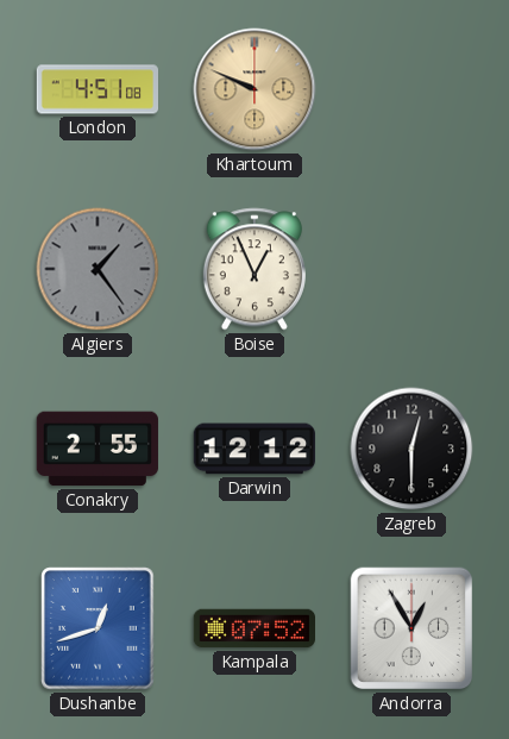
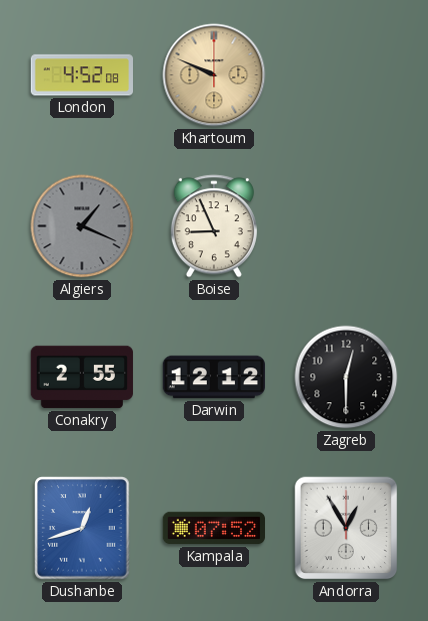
London: 4:51 -> 4:52 (82, 75)
Algiers: 1:24 -> 1:19 (82, 226)
Boise: 12:56 -> 8:56 (214, 226)
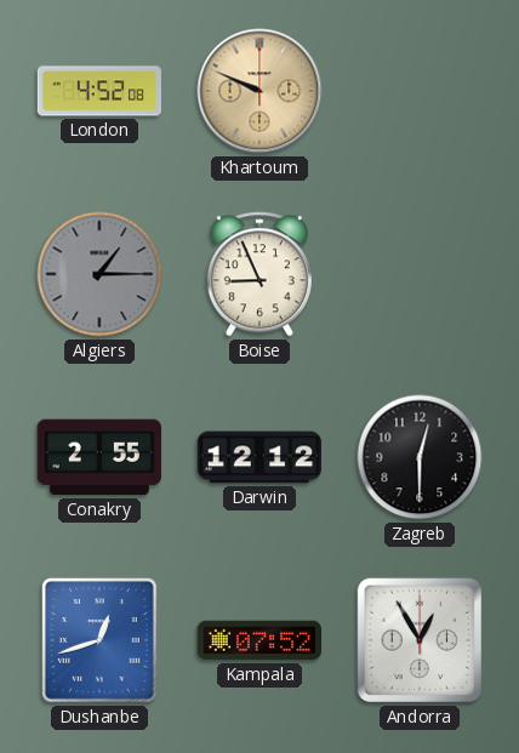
Algiers: 1:19 -> 1:15 (99, 274)
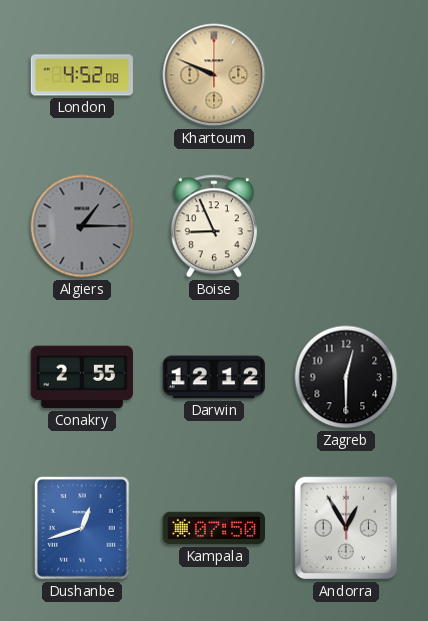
Kampala: 07:52 -> 07:50 (213, 528)
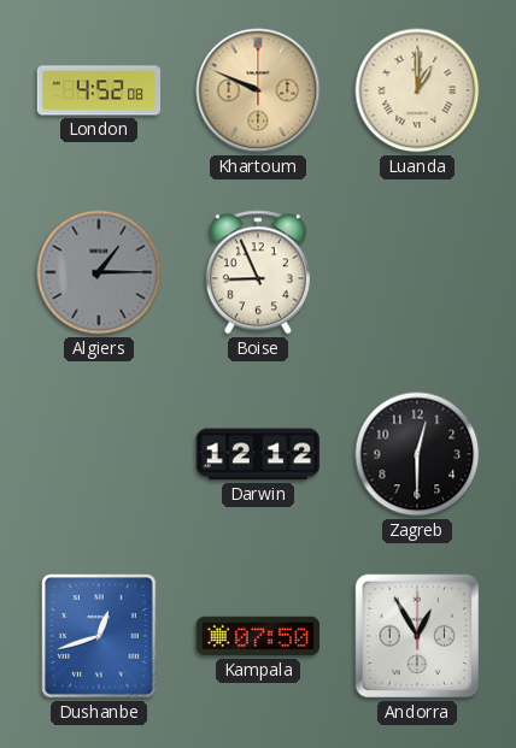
Luanda: none -> 1:00 (417, 90)
Conakry: 2:55 -> none (82, 377)
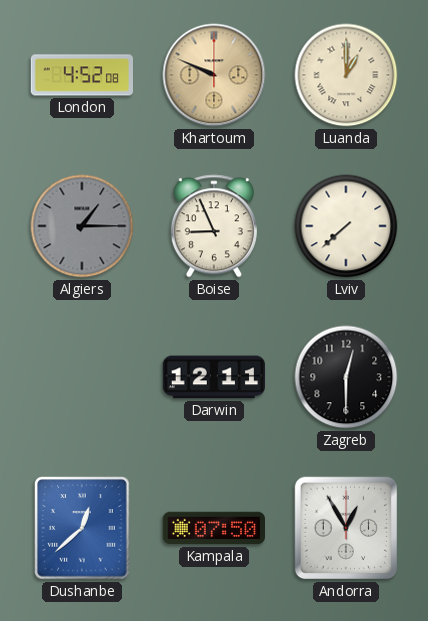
Lviv: none -> 7:38 (346, 226)
Darwin: 12:12 -> 12:11 (213, 377)
Dushanbe: 12:42 -> 12:38 (82, 528)
